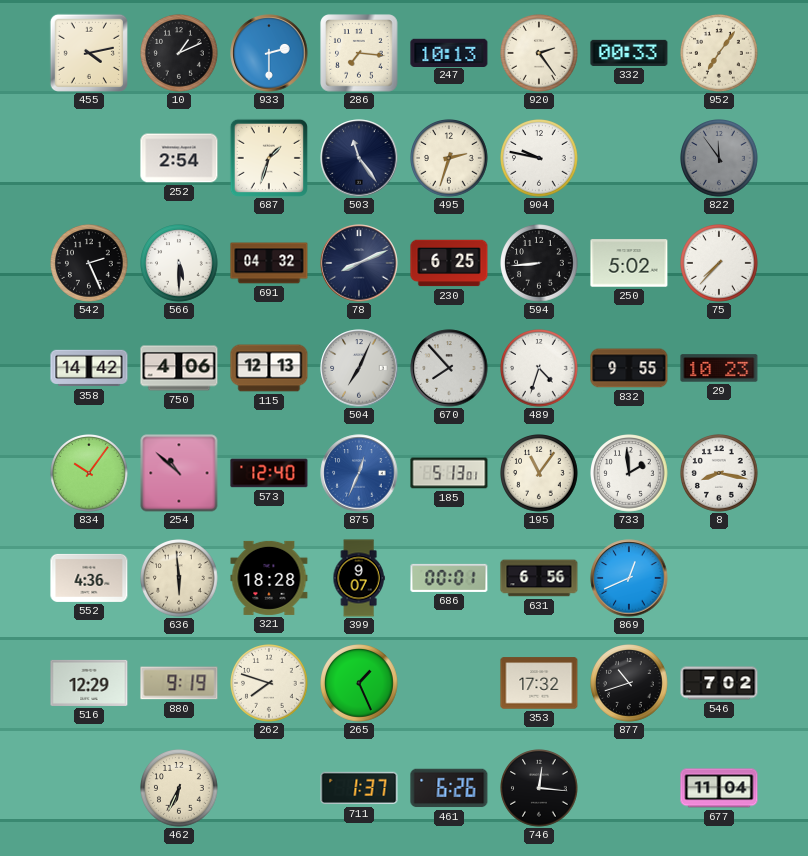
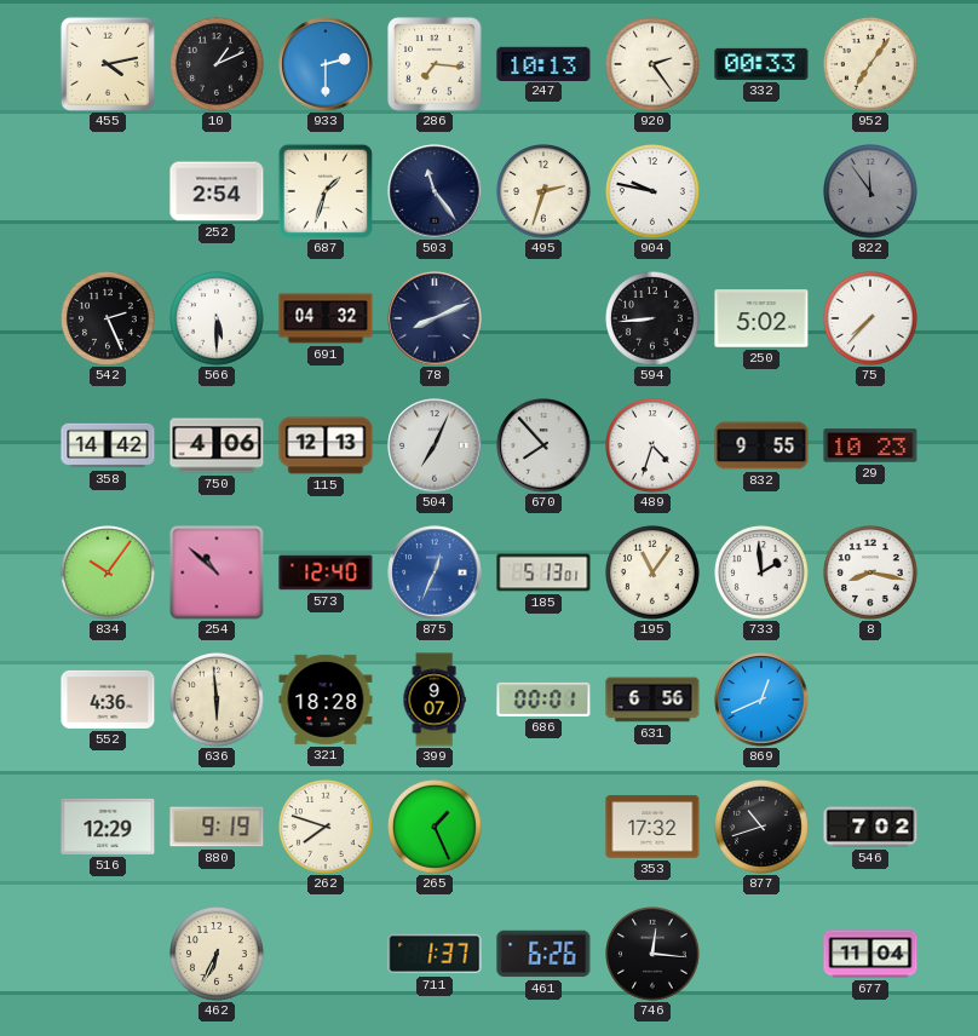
230: 6:25 -> none (449, 263)
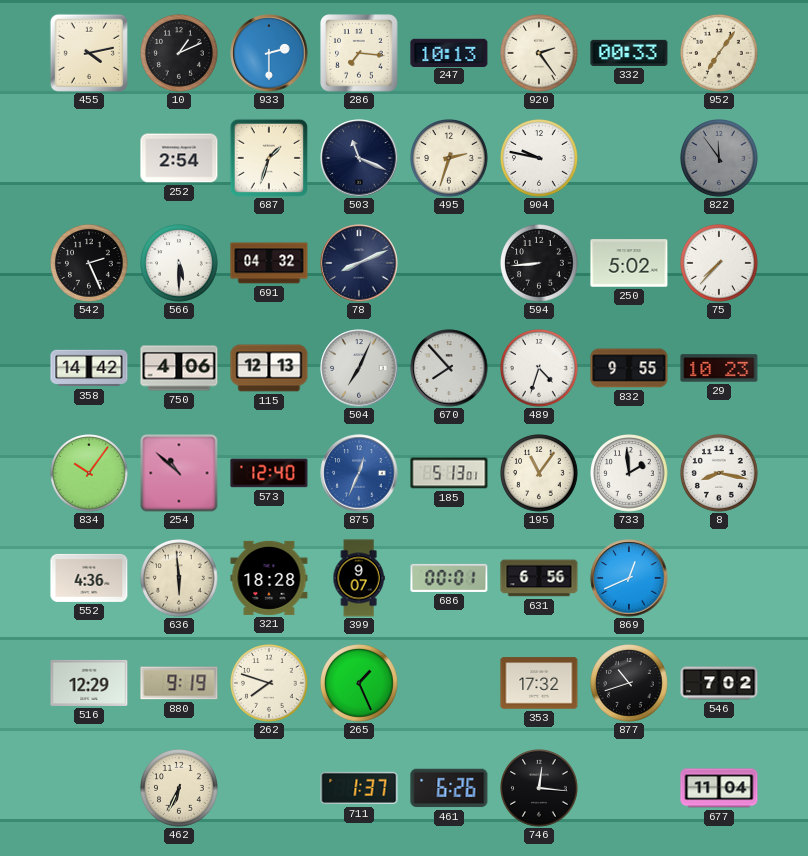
503: 11:24 -> 11:19 (359, 158)
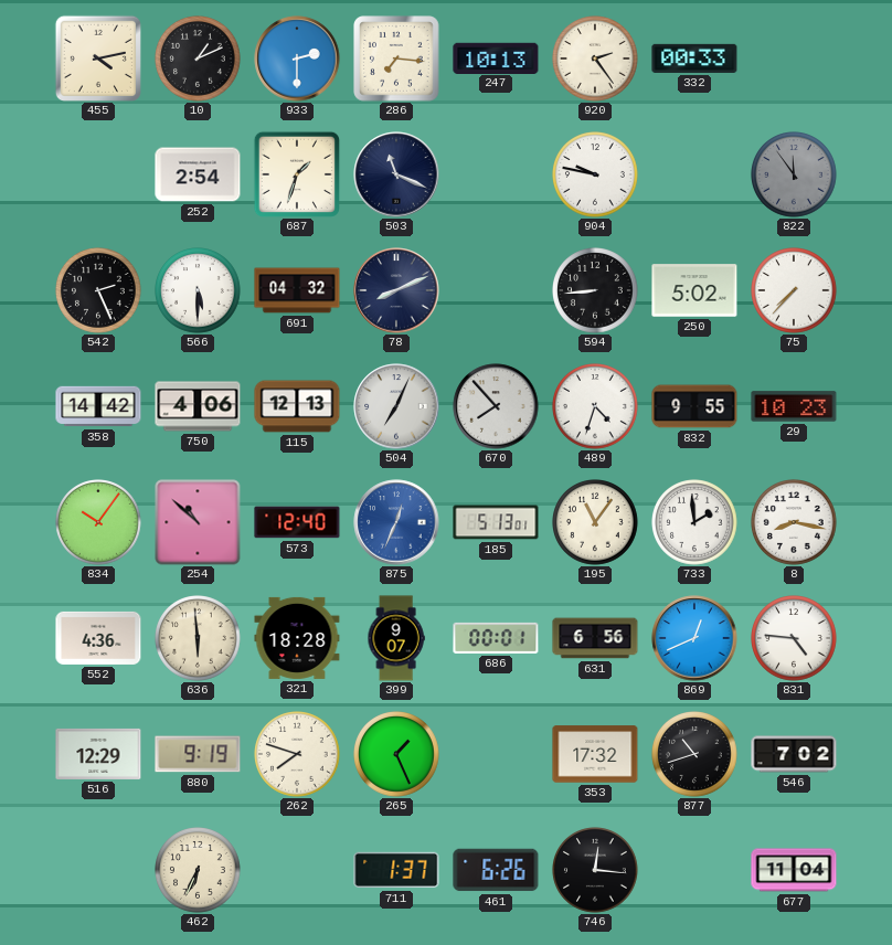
952: 7:06 -> none (720, 54)
495: 2:33 -> none (450, 159)
831: none -> 4:46 (795, 639)
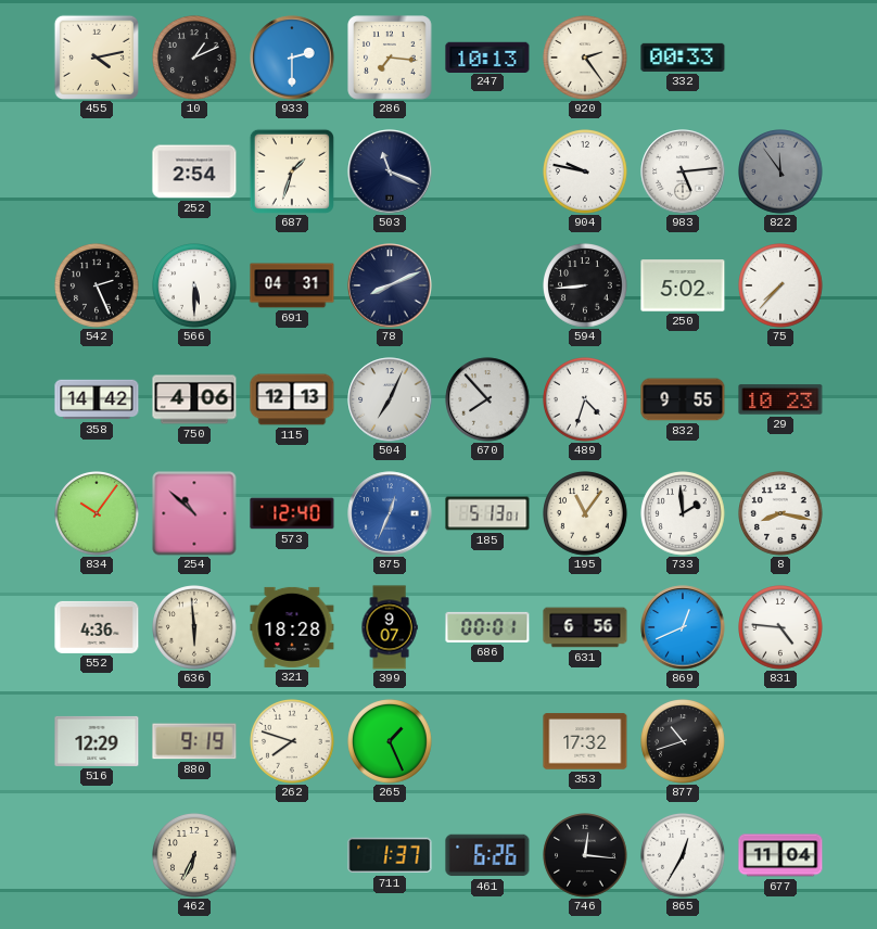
983: none -> 5:14 (683, 171)
691: 04:32 -> 04:31 (292, 285)
546: 7:02 -> none (794, 754)
865: none -> 12:35 (684, 856)
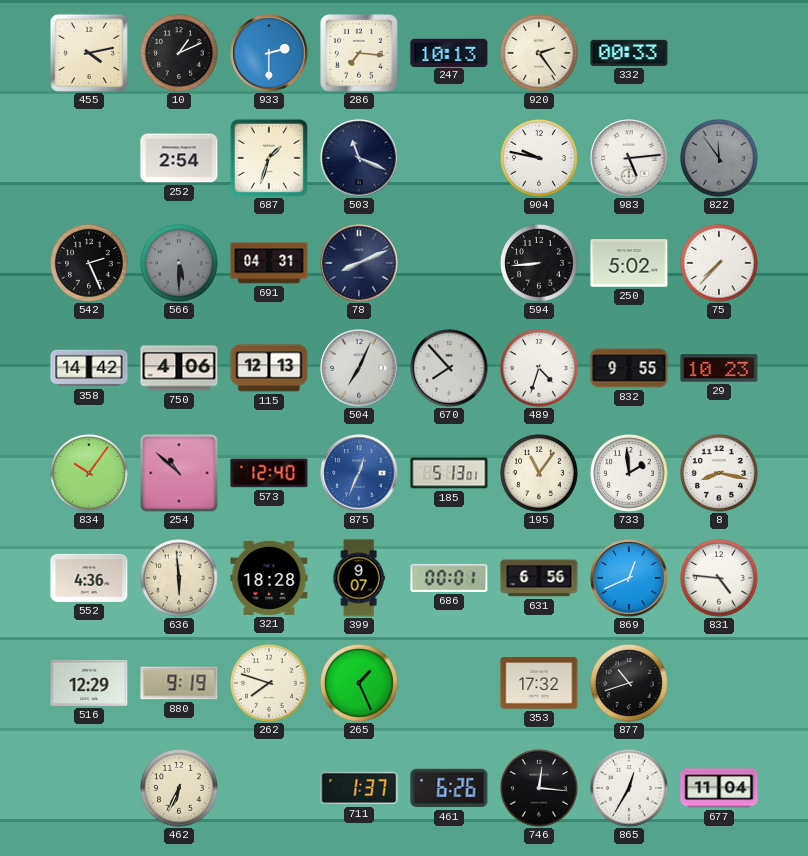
566 dial: white -> grey (180, 264)
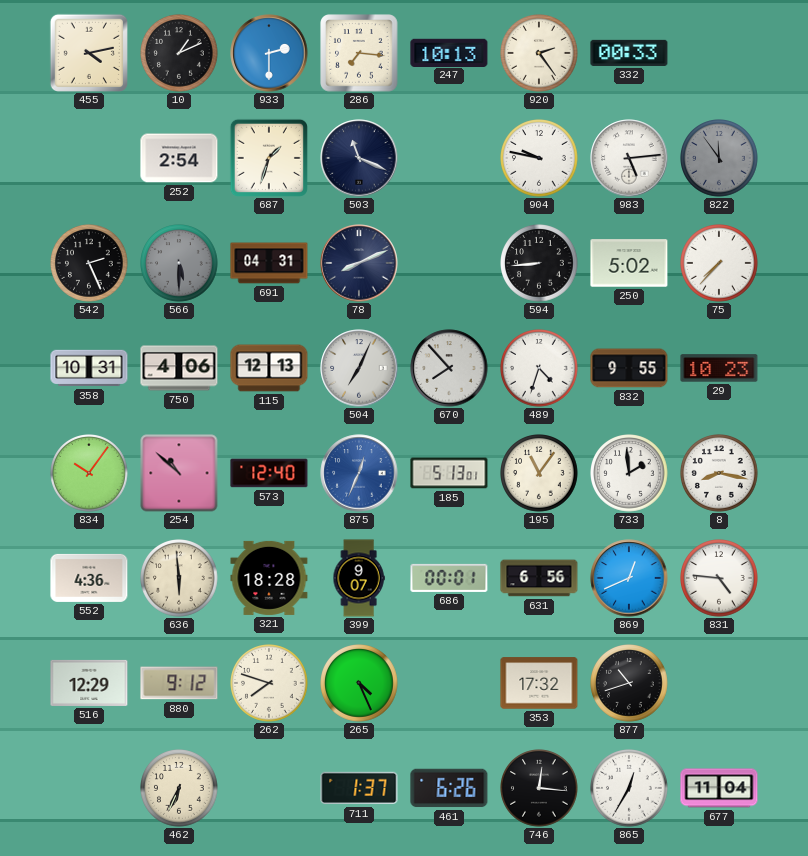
358: 14:42 -> 10:31 (89, 368)
880: 9:19 -> 9:12 (179, 683)
265: 1:26 -> 4:26 (360, 684)
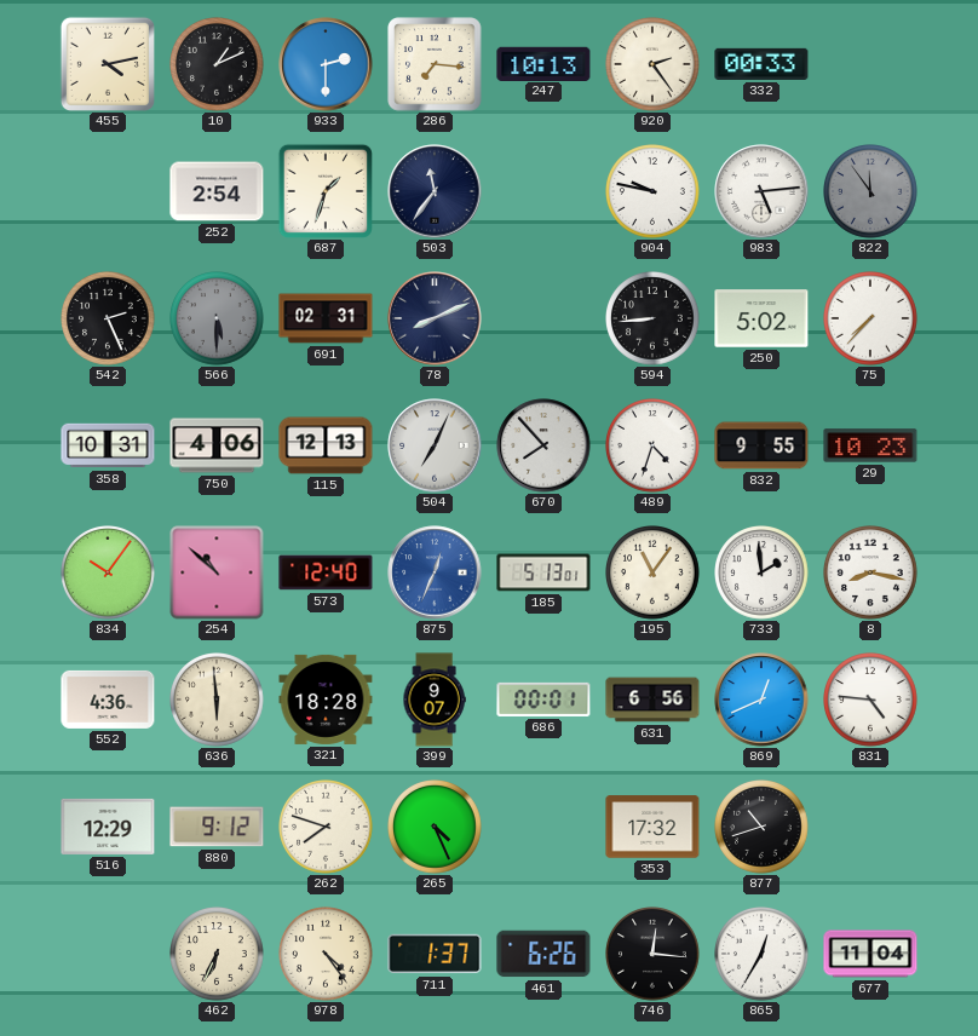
503: 11:19 -> 11:36 (435, 191)
691: 04:31 -> 02:31 (326, 318)
978: none -> 4:24 (327, 955)
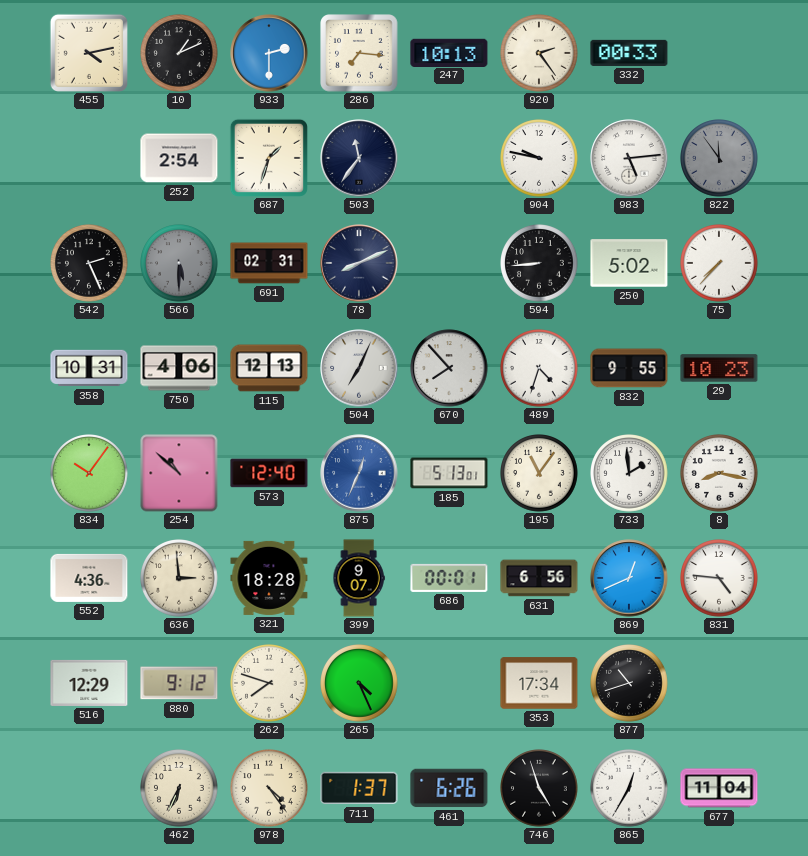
636: 5:59 -> 2:59 (180, 579)
353: 17:32 -> 17:34 (539, 683)
746: 12:16 -> 4:57 (540, 789)
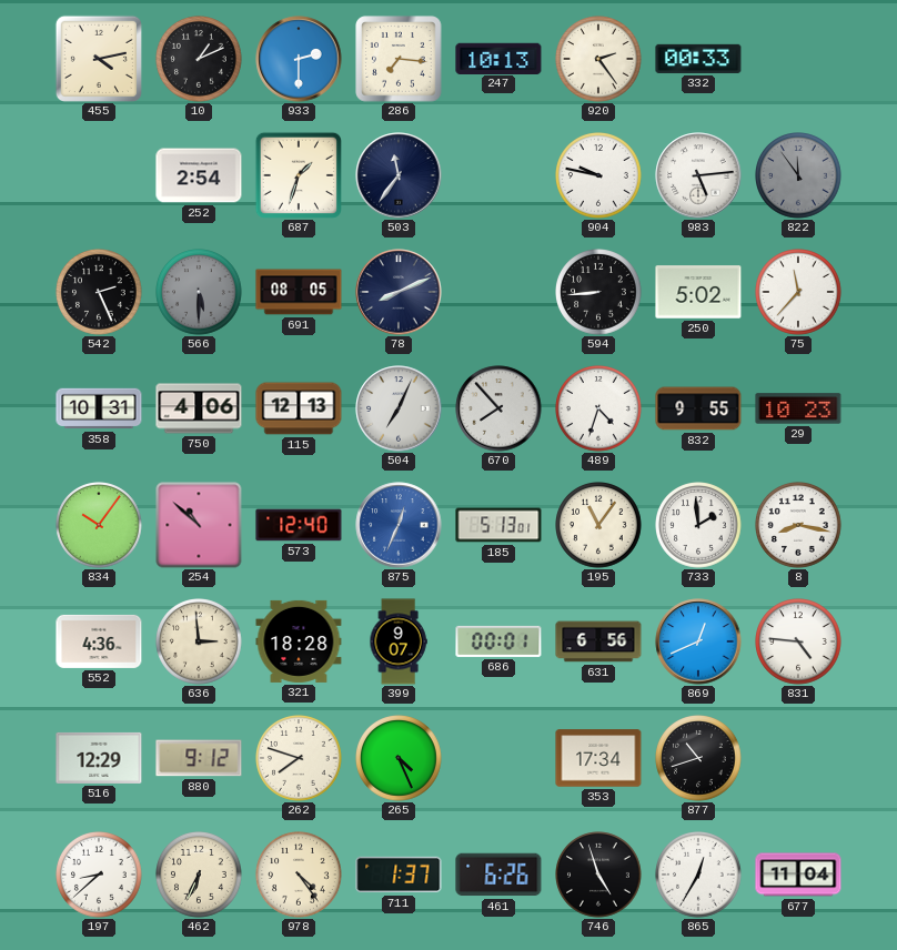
691: 02:31 -> 08:05 (299, 292)
75: 7:37 -> 11:37 (799, 293)
197: none -> 8:38 (100, 876)
